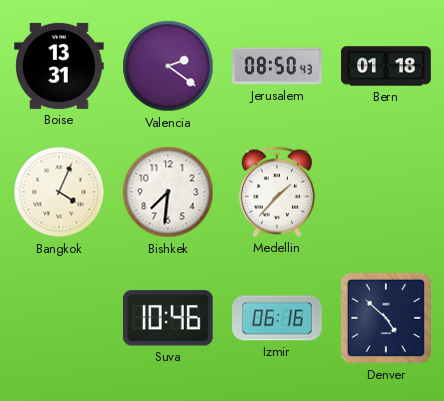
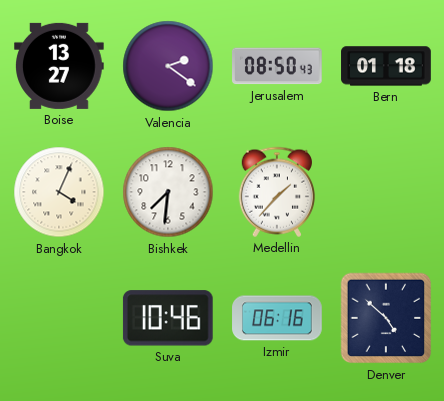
Boise: 13:31 -> 13:27 (60, 66)
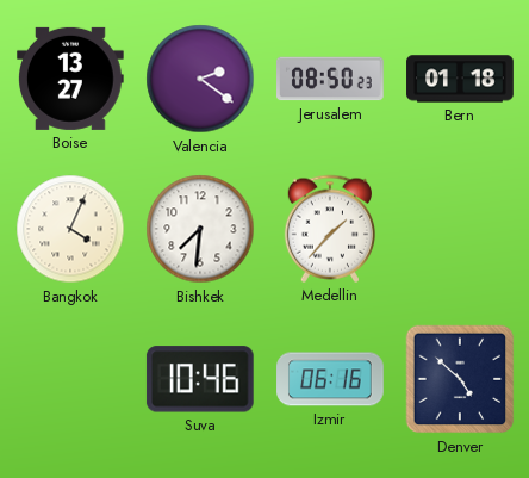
Jerusalem: 08:50:43 -> 08:50:23 (331, 79)
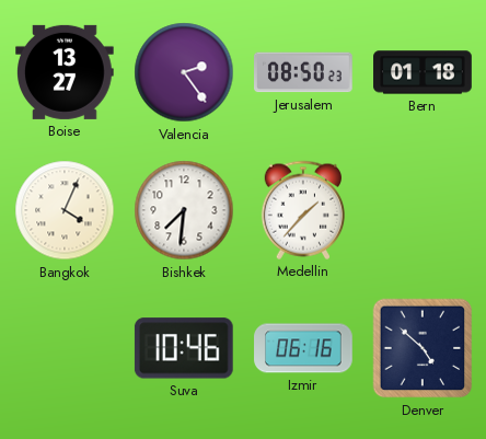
Valencia: 2:21 -> 2:24 (184, 72)
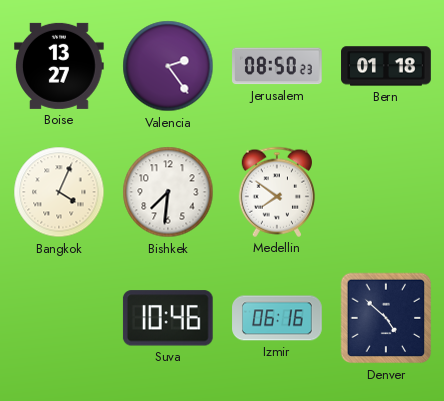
Medellin: 1:37 -> 7:51 (276, 192)
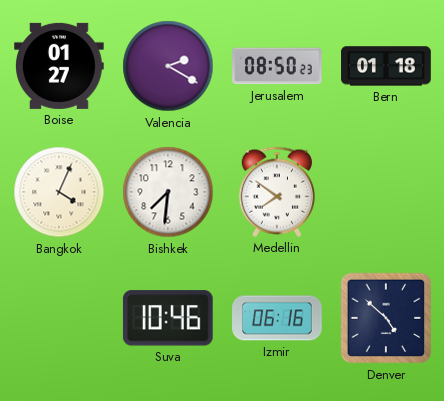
Boise: 13:27 -> 01:27 (60, 66)
Valencia: 2:24 -> 2:20 (168, 66)
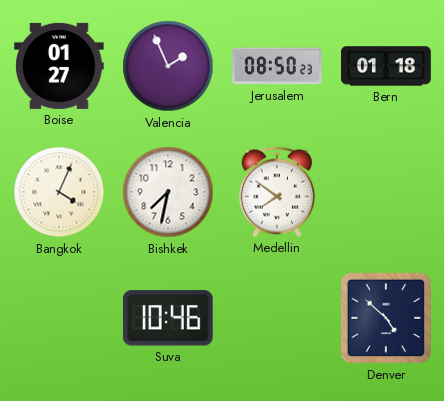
Valencia: 2:20 -> 1:56 (168, 66)
Bishkek: 7:31 -> 7:32 (168, 192)
Izmir: 06:16 -> none (277, 318)
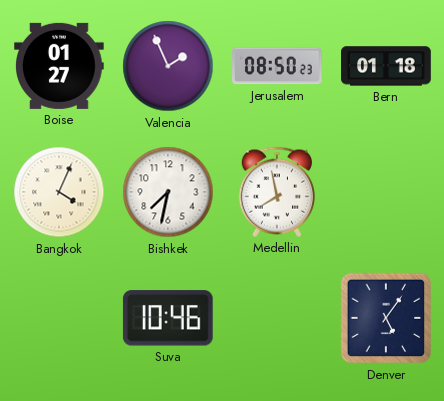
Medellin: 7:51 -> 7:58 (276, 192)
Denver: 4:52 -> 5:06 (386, 318)
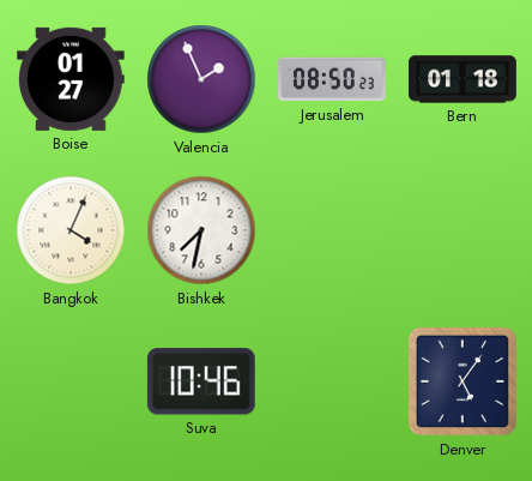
Medellin: 7:58 -> none (276, 192)
